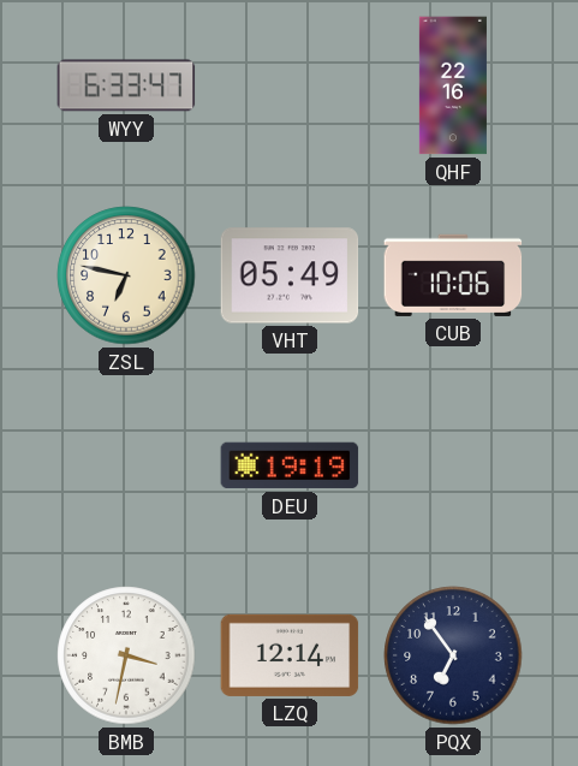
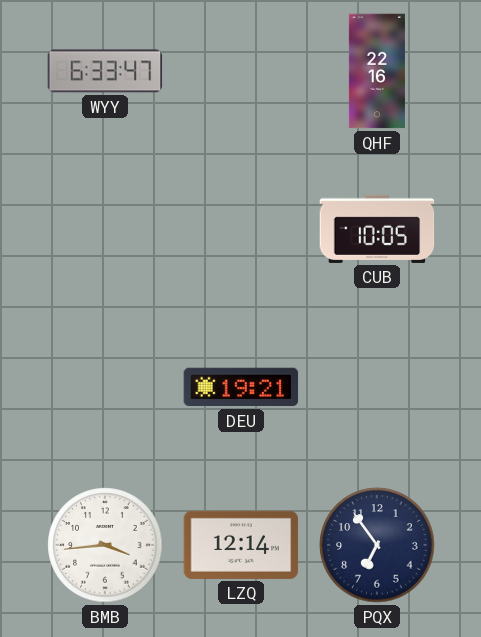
ZSL: 6:47 -> none (126, 275)
VHT: 05:49 -> none (290, 275)
CUB: 10:06 -> 10:05 (377, 229)
DEU: 19:19 -> 19:21 (241, 387)
BMB: 3:32 -> 3:44 (105, 545)
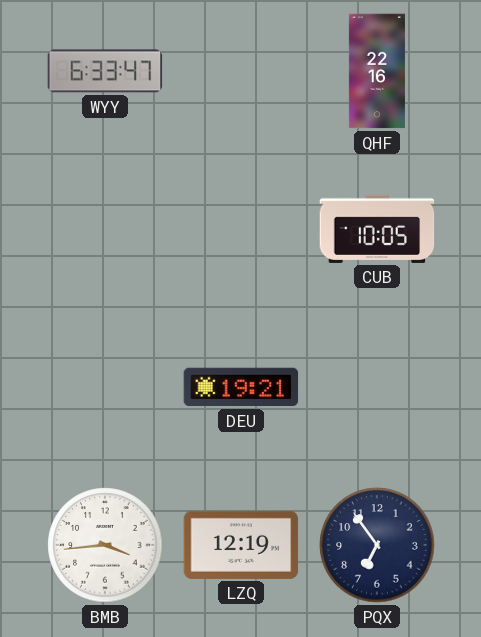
LZQ: 12:14 -> 12:19 (241, 545)
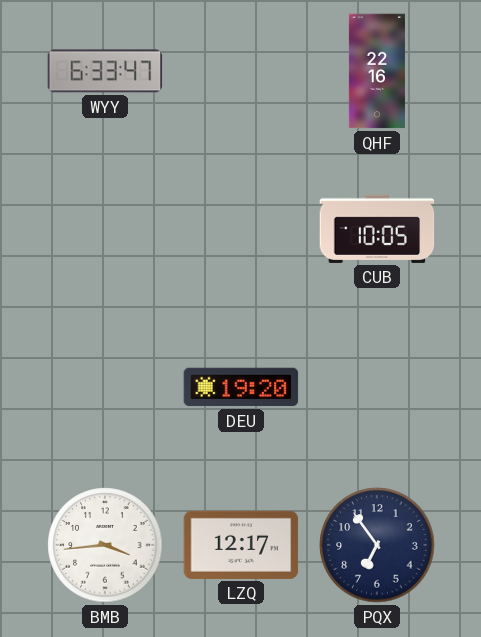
DEU: 19:21 -> 19:20 (241, 387)
LZQ: 12:19 -> 12:17 (241, 545)
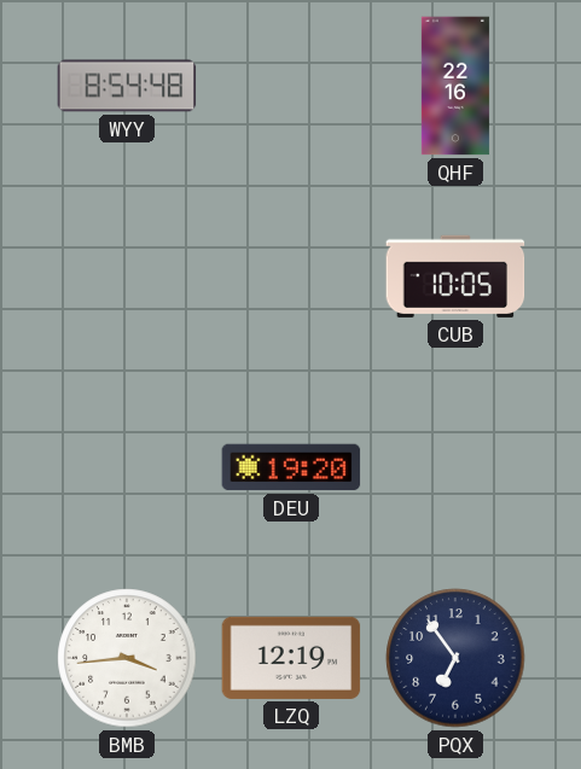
WYY: 6:33 -> 8:54 (127, 86)
LZQ: 12:17 -> 12:19 (291, 658)
